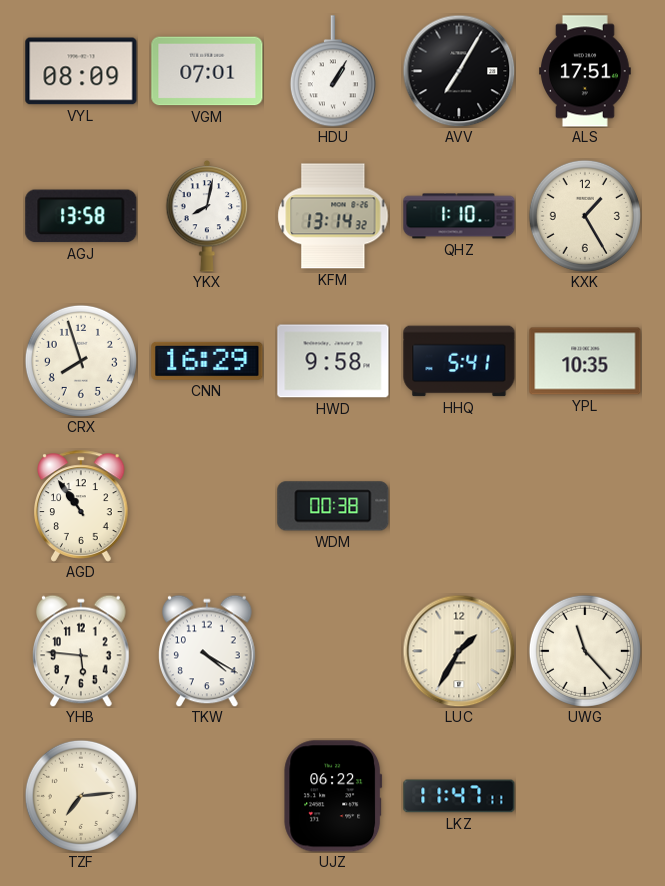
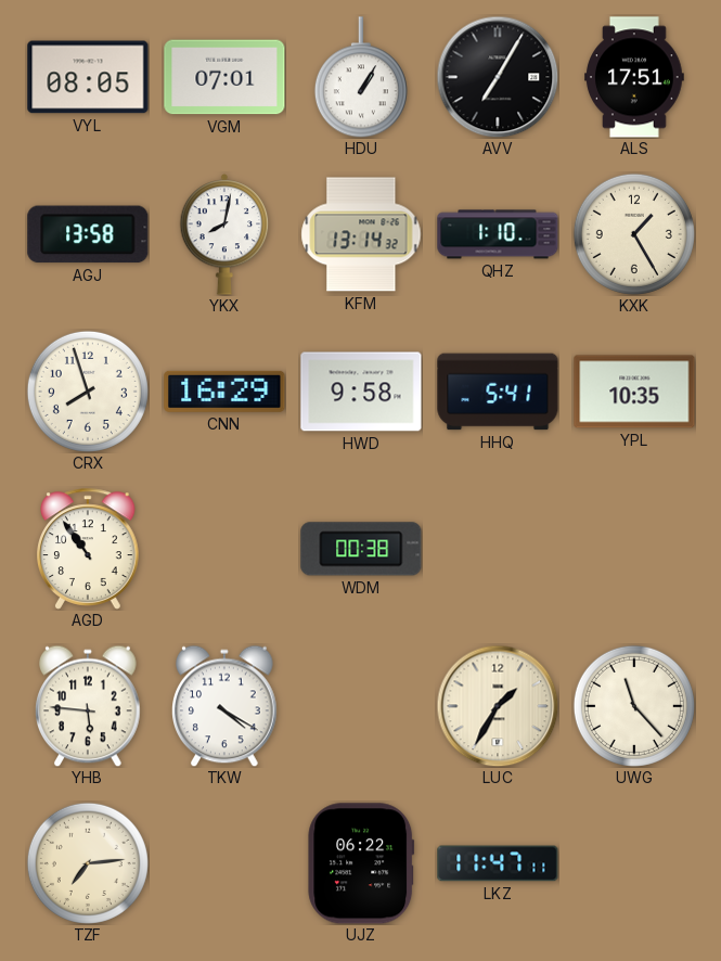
VYL: 08:09 -> 08:05 (88, 77)
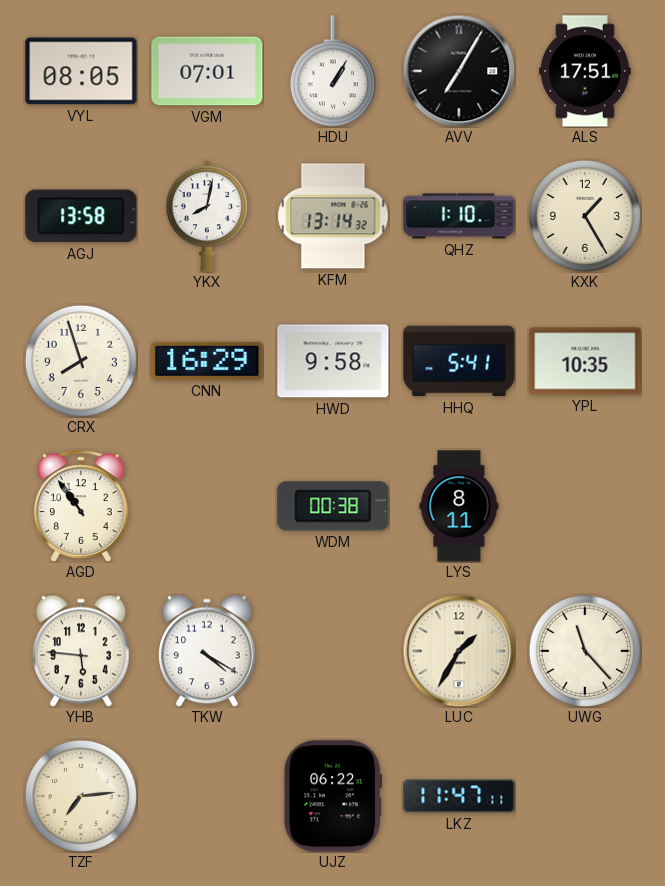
LYS: none -> 8:11 (459, 506)
